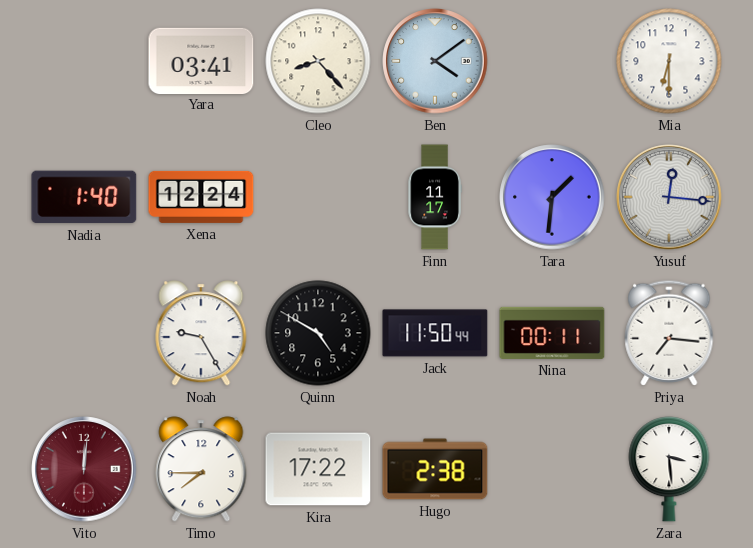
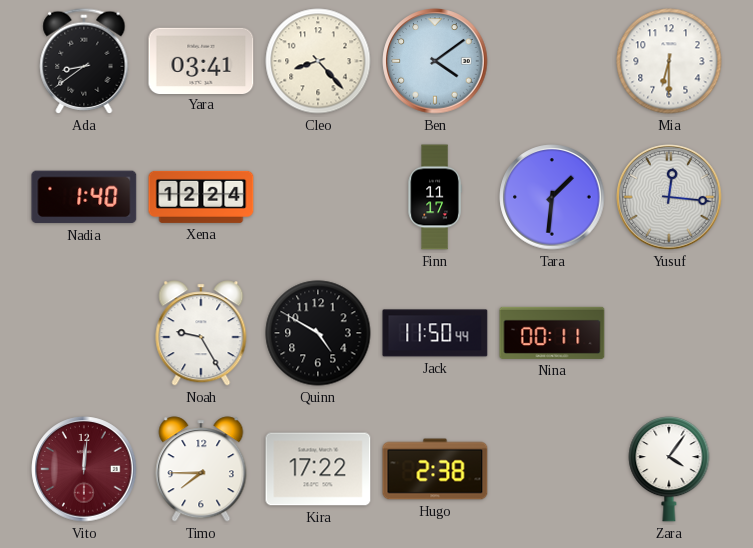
Ada: none -> 8:39 (84, 61)
Priya: 7:16 -> none (669, 333)
Zara: 3:29 -> 4:06 (669, 470)
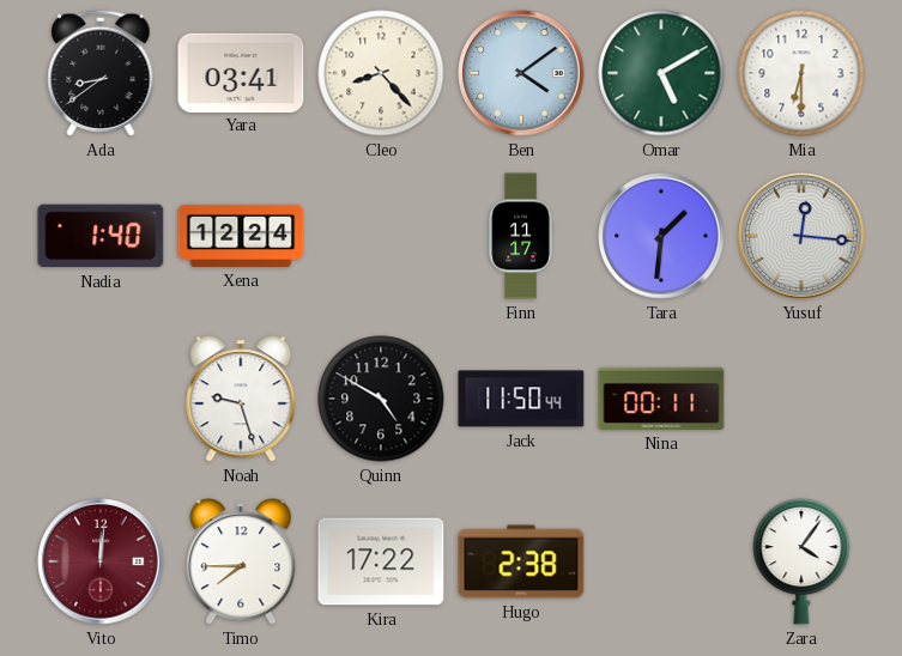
Omar: none -> 5:10 (661, 73)
Noah: 9:25 -> 9:27 (241, 399)
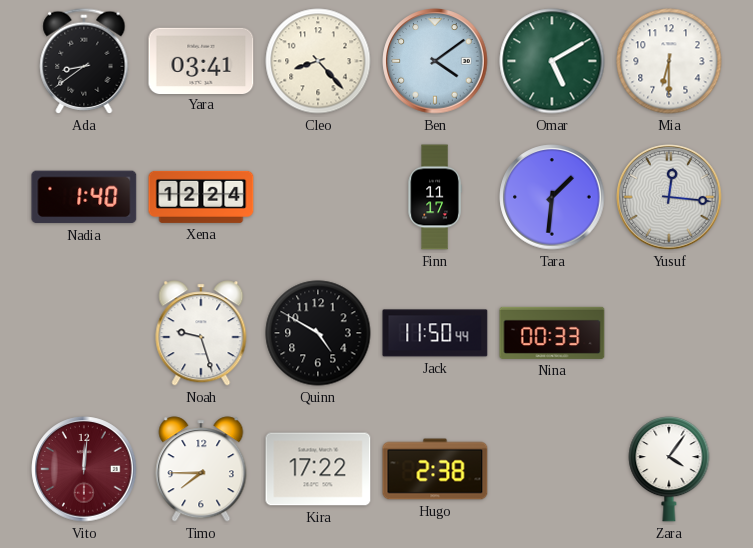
Nina: 00:11 -> 00:33 (552, 333)
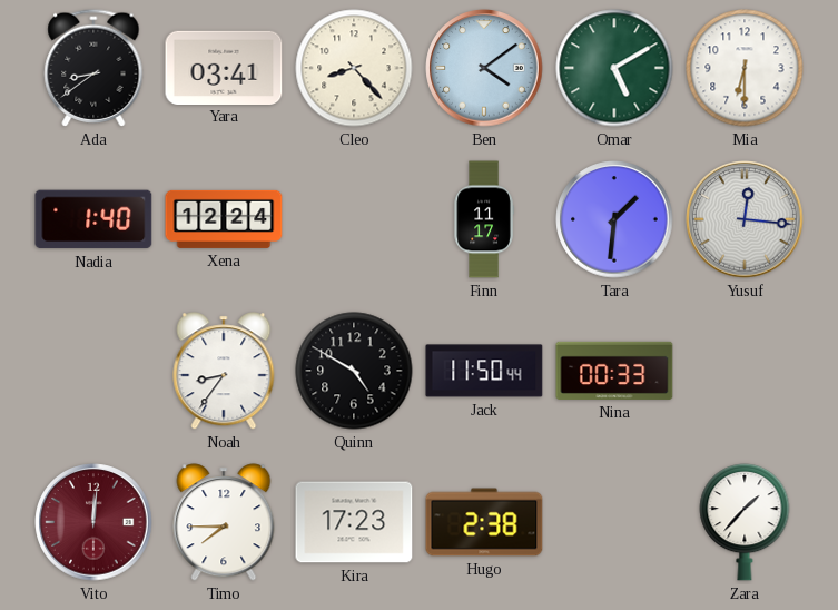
Noah: 9:27 -> 8:36 (224, 371)
Kira: 17:22 -> 17:23 (354, 522)
Zara: 4:06 -> 1:37 (745, 523)
